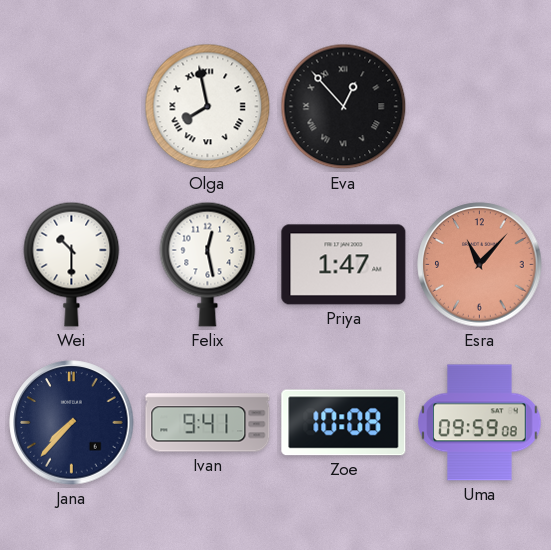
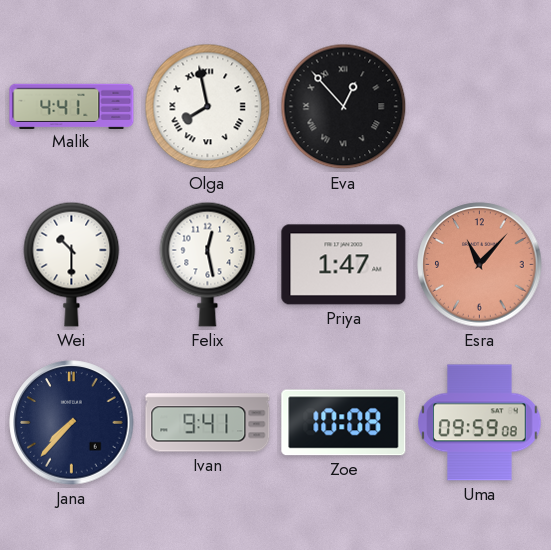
Malik: none -> 4:41 (72, 106)
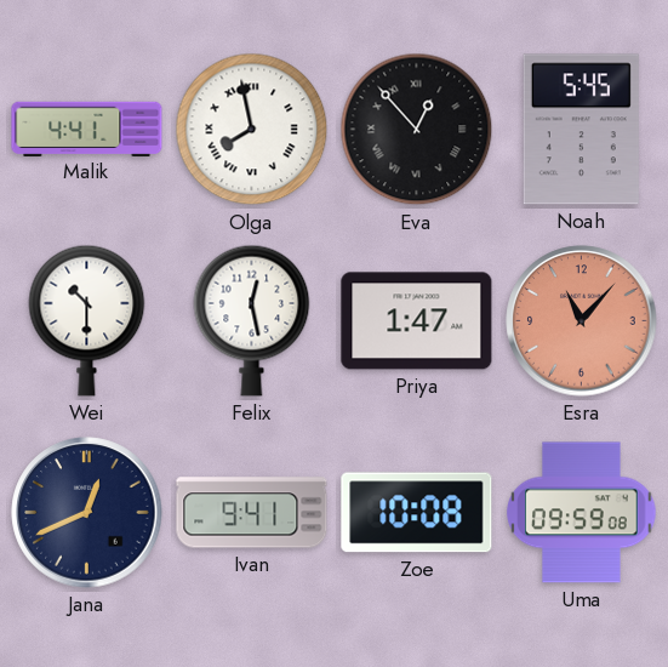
Noah: none -> 5:45 (581, 130)
Jana: 7:37 -> 12:41 (87, 513)
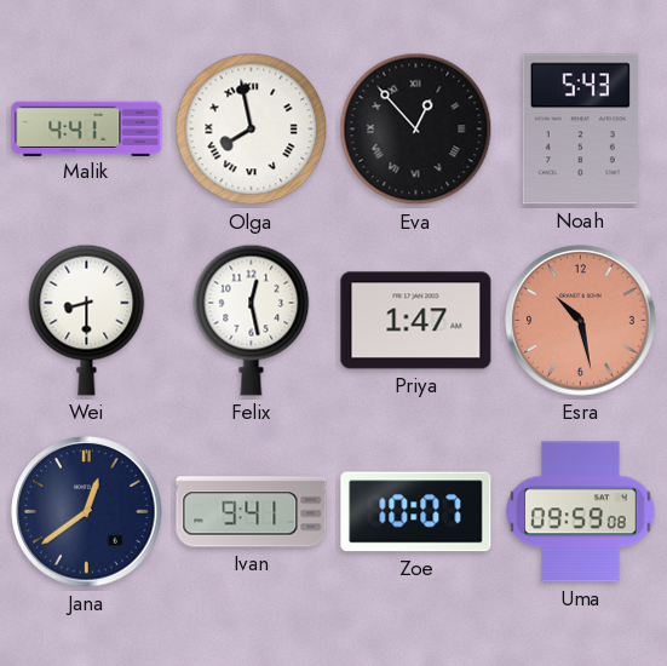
Noah: 5:45 -> 5:43 (580, 130)
Wei: 10:30 -> 8:30 (87, 320)
Esra: 11:07 -> 10:28 (581, 321)
Jana: 12:41 -> 12:39 (87, 512)
Zoe: 10:08 -> 10:07 (416, 512)
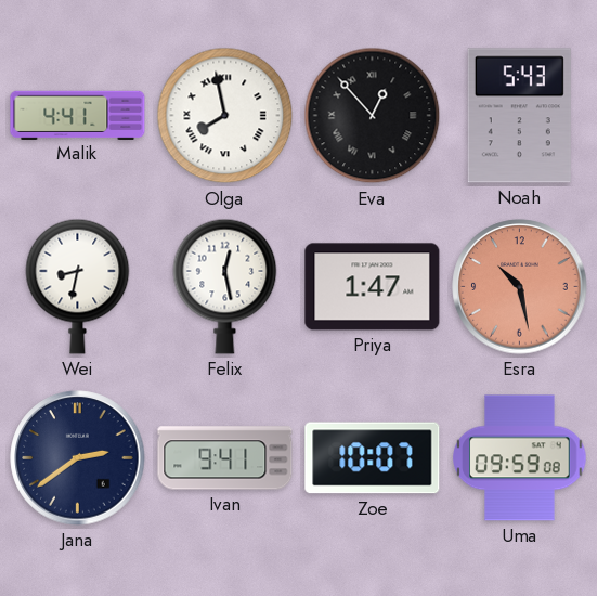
Wei: 8:30 -> 8:32 (78, 286)
Jana: 12:39 -> 2:39 (78, 458)
